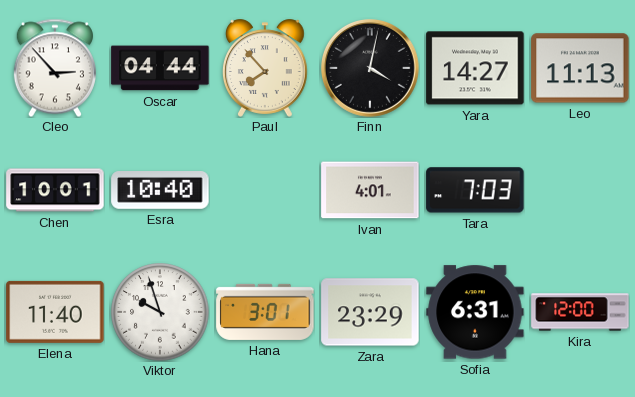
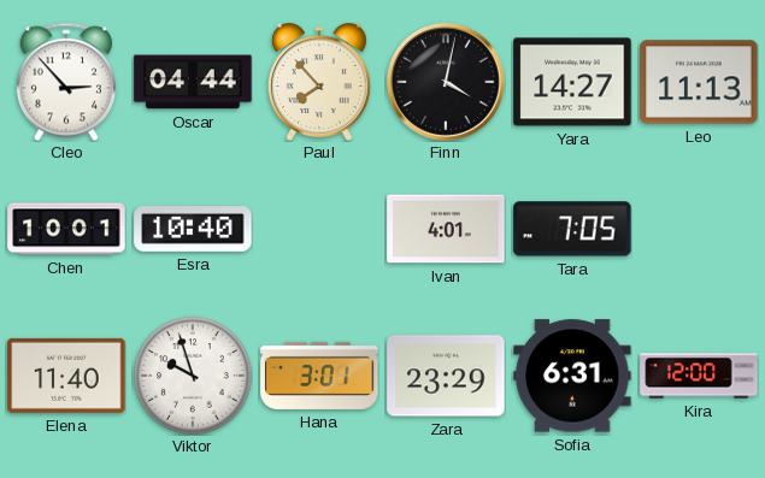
Tara: 7:03 -> 7:05 (572, 229)
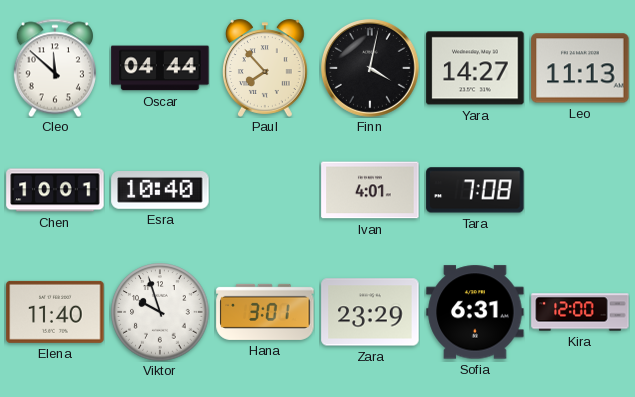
Cleo: 2:53 -> 11:52 (55, 68)
Tara: 7:05 -> 7:08 (475, 190)
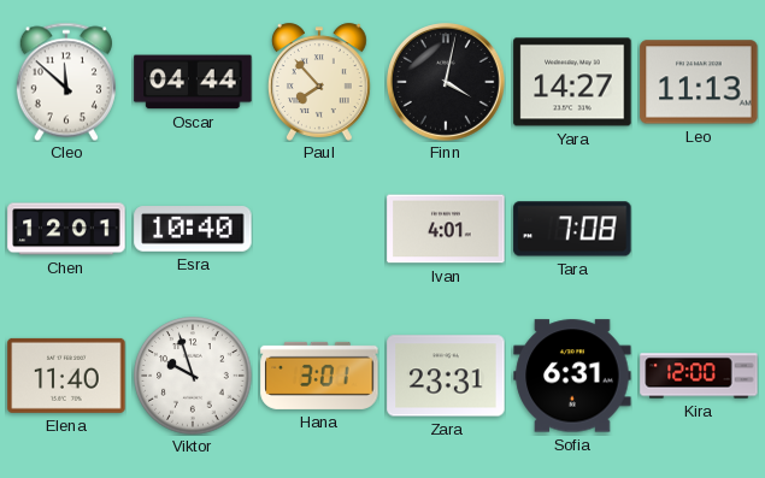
Chen: 10:01 -> 12:01 (66, 229)
Zara: 23:29 -> 23:31 (446, 376)
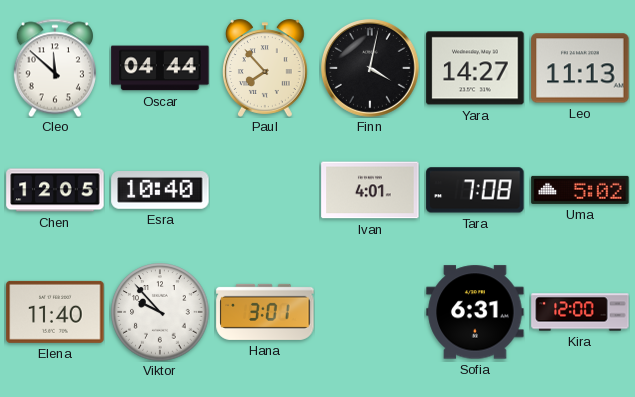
Chen: 12:01 -> 12:05 (55, 190)
Uma: none -> 5:02 (580, 190)
Viktor: 9:57 -> 9:53 (160, 312)
Zara: 23:31 -> none (446, 376)
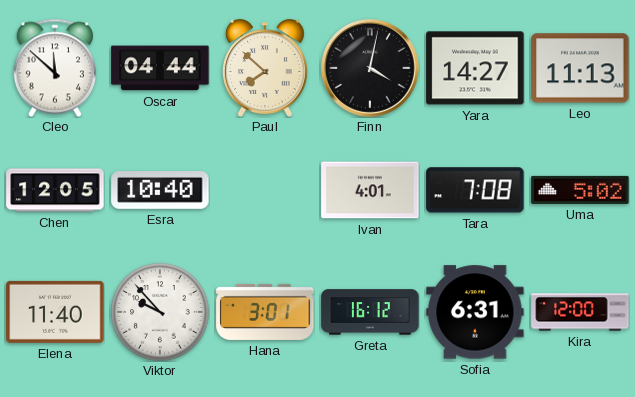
Paul: 7:53 -> 7:52 (265, 68)
Greta: none -> 16:12 (370, 312)
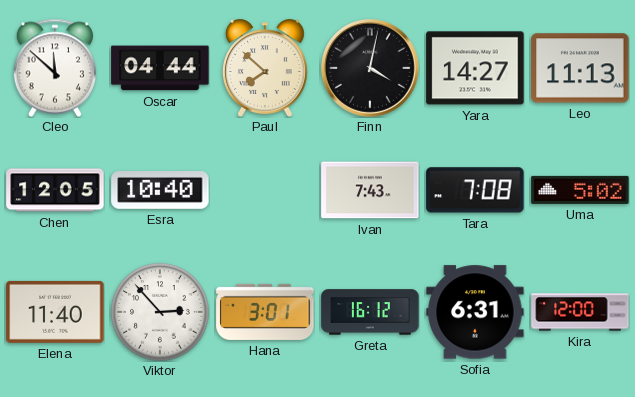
Ivan: 4:01 -> 7:43 (370, 190)
Viktor: 9:53 -> 2:53 (160, 312)
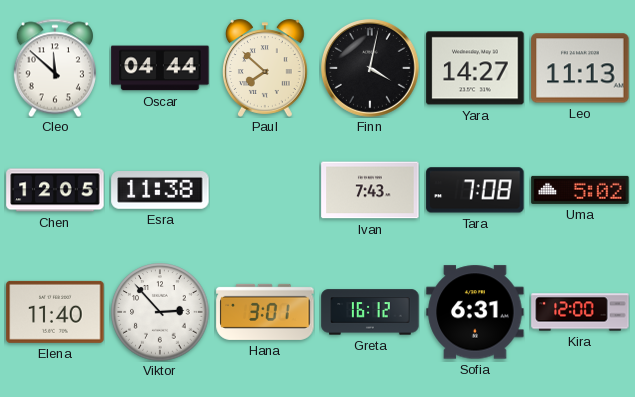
Esra: 10:40 -> 11:38 (160, 191)
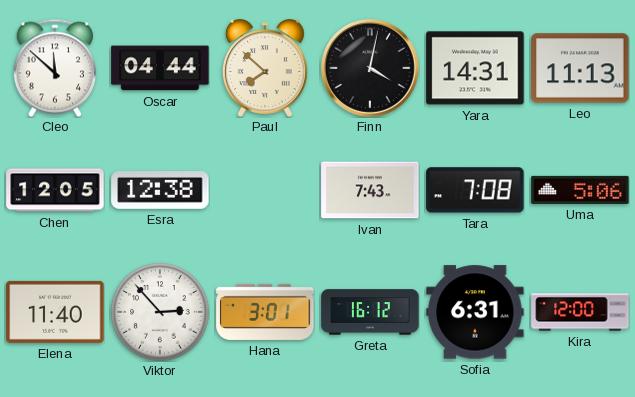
Yara: 14:27 -> 14:31 (475, 68)
Esra: 11:38 -> 12:38 (160, 191)
Uma: 5:02 -> 5:06 (580, 190)
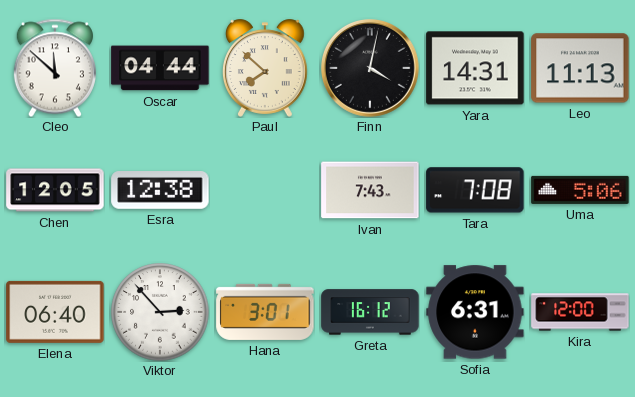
Elena: 11:40 -> 06:40 (55, 312)
